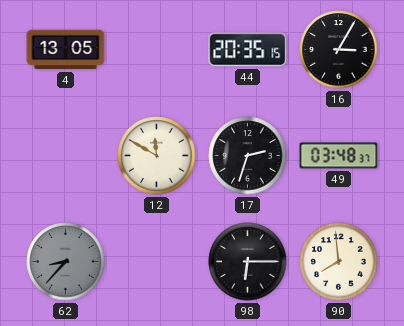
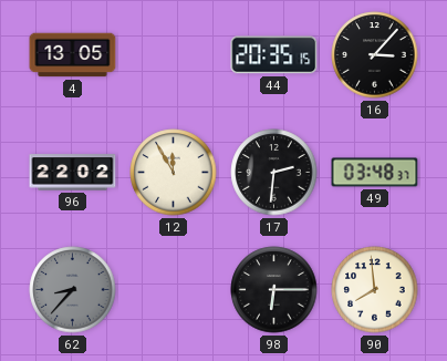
16: 3:05 -> 3:07 (375, 55)
96: none -> 22:02 (73, 173)
12: 11:50 -> 11:55 (174, 173)
17: 2:33 -> 2:31 (274, 173)
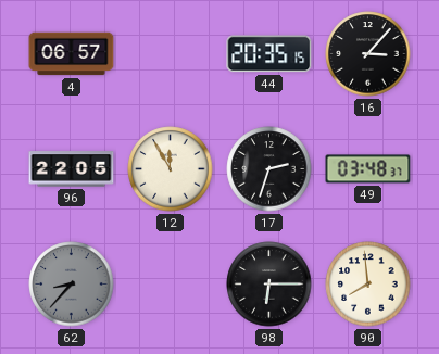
4: 13:05 -> 06:57 (72, 54)
96: 22:02 -> 22:05 (72, 169)
17: 2:31 -> 2:33 (269, 169)
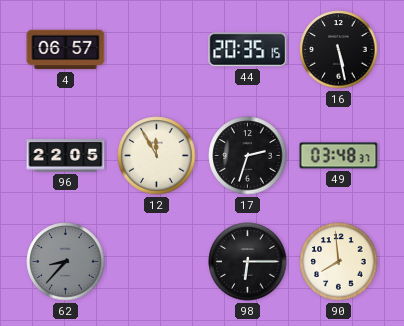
16: 3:07 -> 5:28 (339, 50)
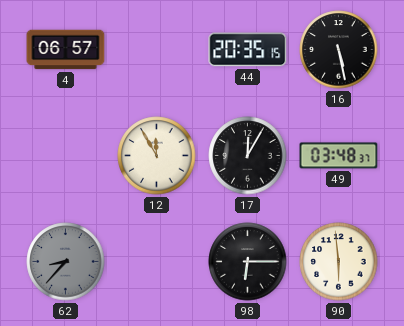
96: 22:05 -> none (66, 156)
17: 2:33 -> 12:05 (248, 156)
90: 7:59 -> 5:59 (339, 262)
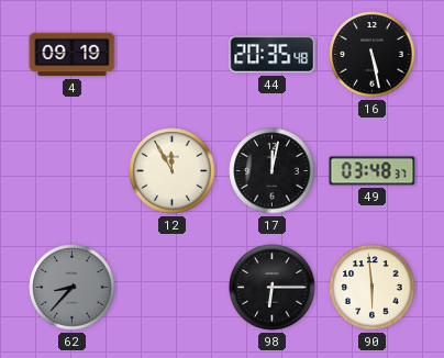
4: 06:57 -> 09:19 (73, 55)
44: 20:35:15 -> 20:35:48 (273, 55)
17: 12:05 -> 12:02 (273, 171)
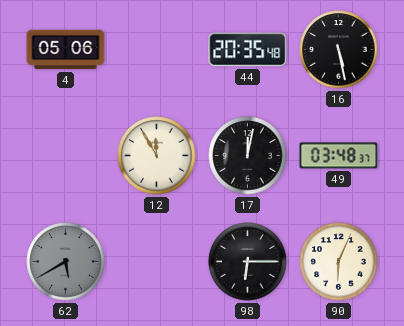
4: 09:19 -> 05:06 (66, 50)
62: 8:37 -> 5:40 (66, 262)
90: 5:59 -> 6:04 (339, 262)
